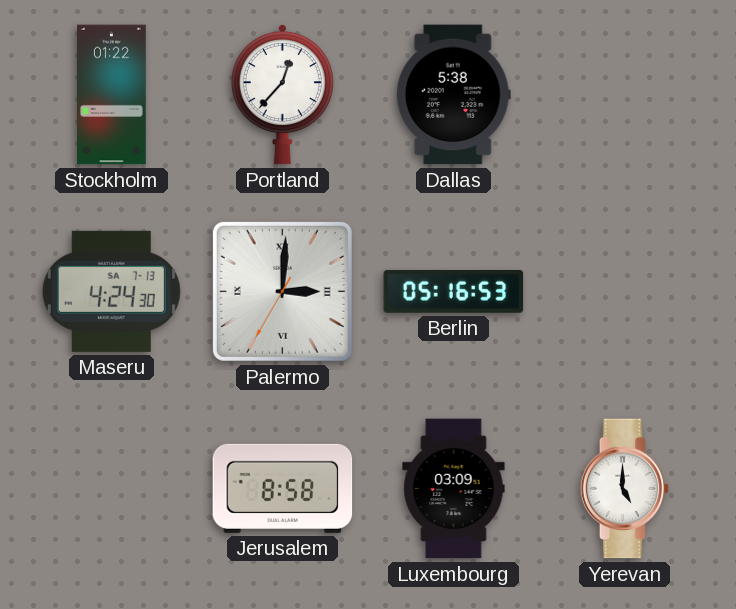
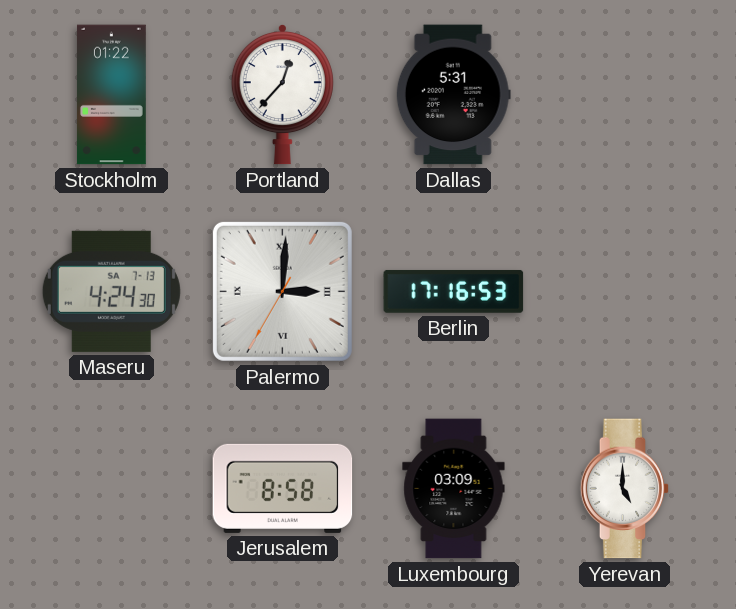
Dallas: 5:38 -> 5:31 (453, 95)
Berlin: 05:16 -> 17:16 (454, 291)
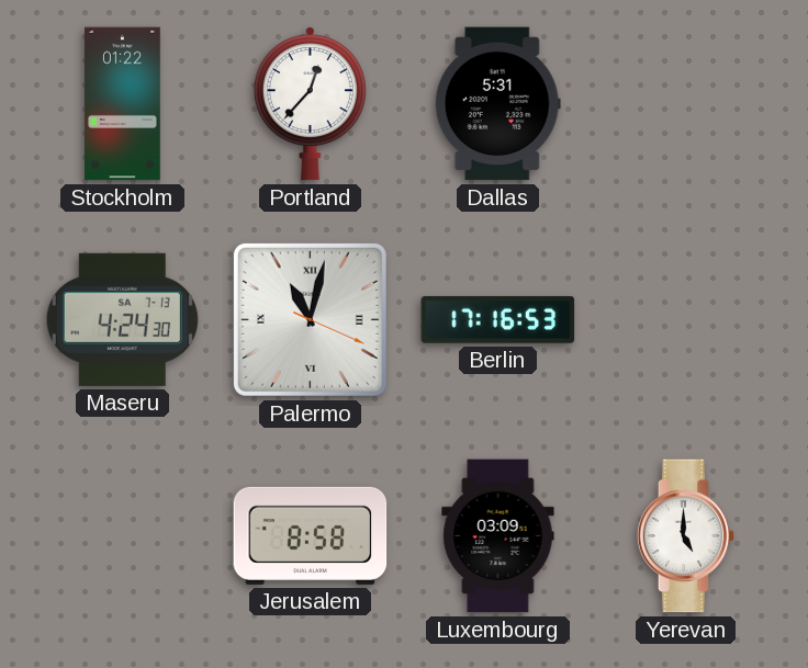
Palermo: 3:00 -> 11:02 (310, 319)
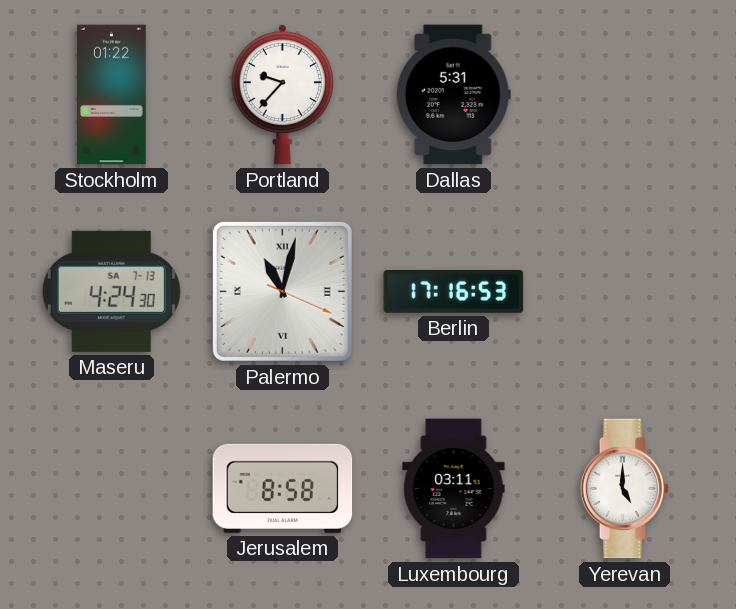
Portland: 12:37 -> 9:37 (282, 94)
Luxembourg: 03:09 -> 03:11 (454, 489)
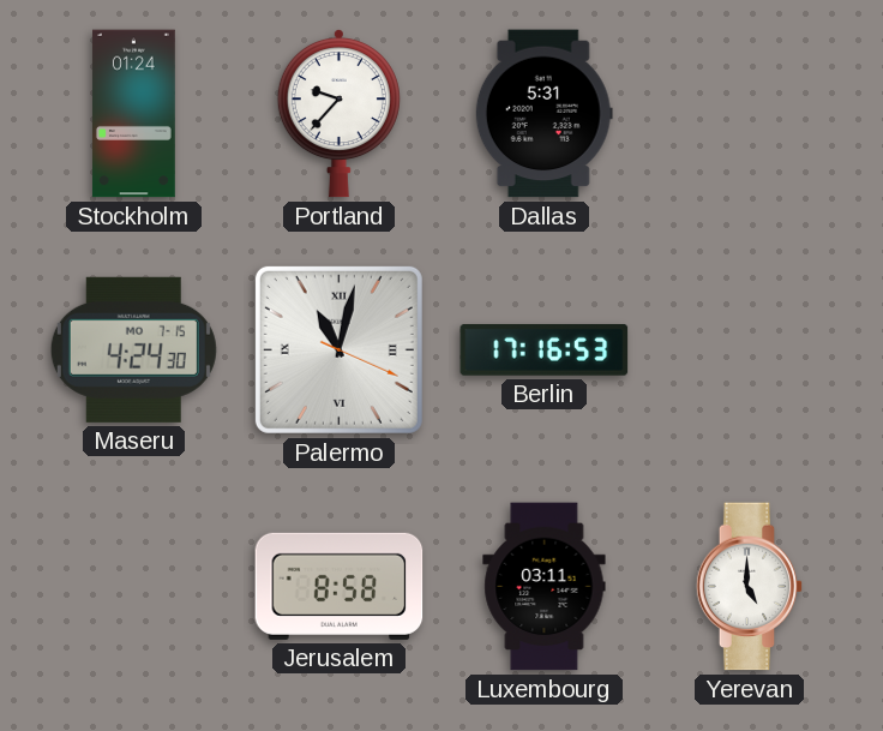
Stockholm: 01:22 -> 01:24 (133, 114)
Maseru date: SA 7-13 -> MO 7-15 (133, 349)
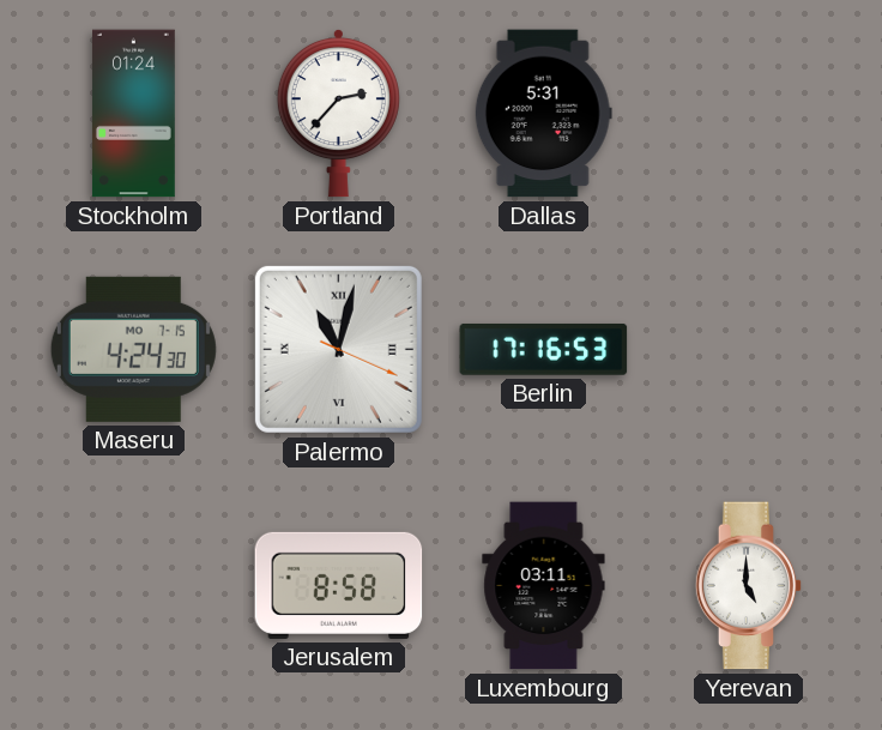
Portland: 9:37 -> 2:37 (338, 113)
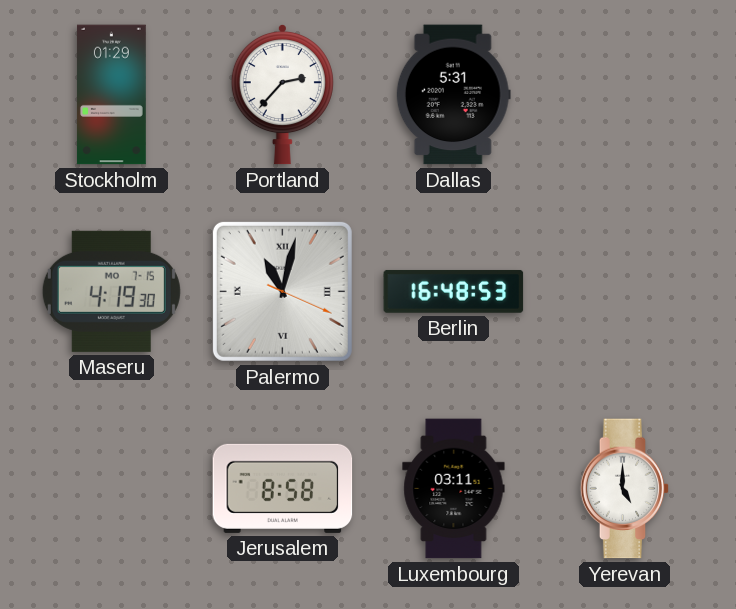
Stockholm: 01:24 -> 01:29 (111, 95)
Maseru: 4:24 -> 4:19 (111, 291)
Berlin: 17:16 -> 16:48 (454, 291)
